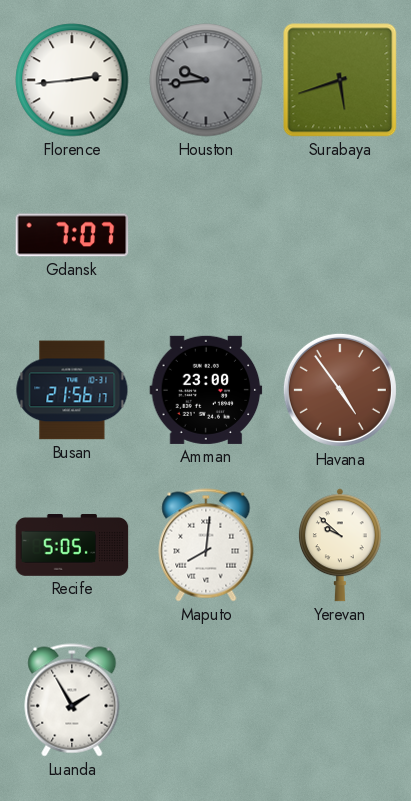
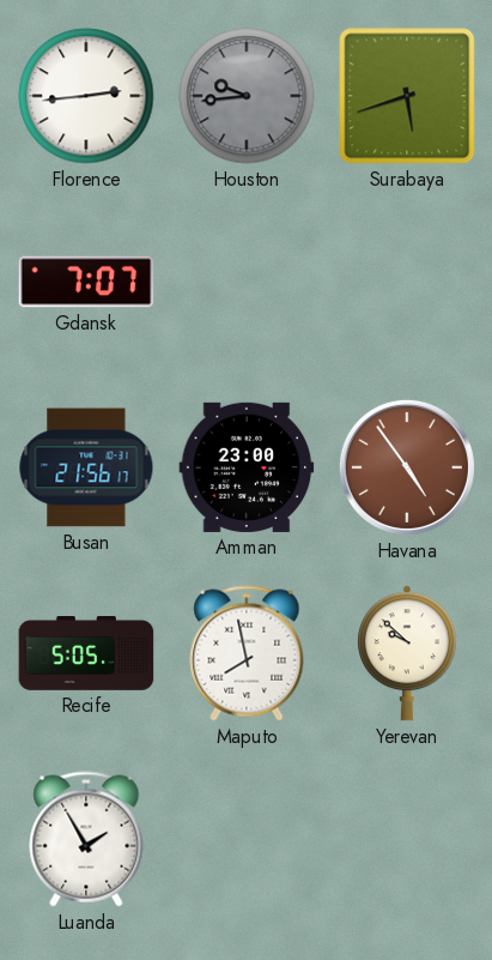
Maputo: 8:01 -> 7:58 (247, 653)
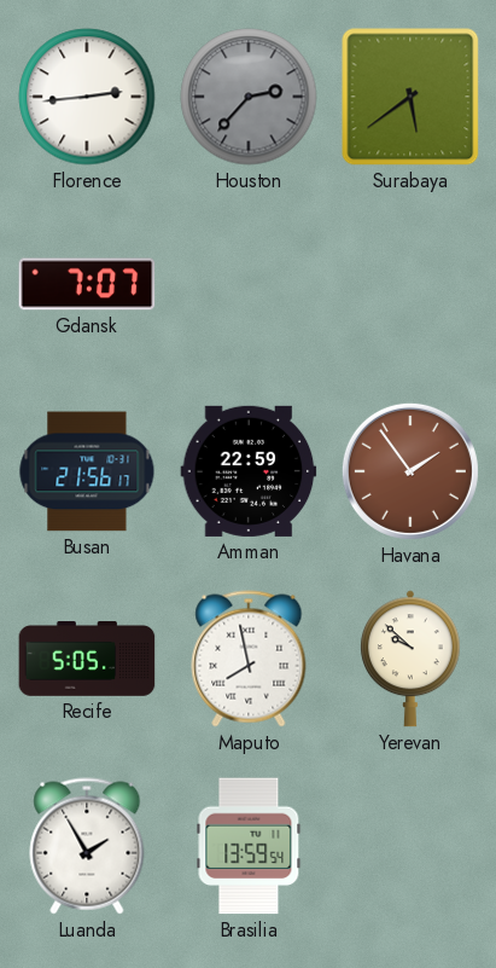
Houston: 9:44 -> 2:37 (249, 97)
Surabaya: 5:42 -> 5:39 (410, 97)
Amman: 23:00 -> 22:59 (249, 471)
Havana: 4:54 -> 1:54 (410, 471)
Brasilia: none -> 13:59 (249, 846)
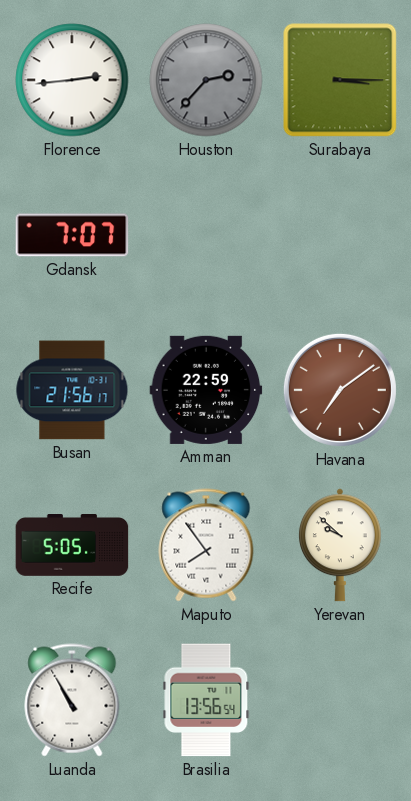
Surabaya: 5:39 -> 3:15 (340, 80)
Havana: 1:54 -> 7:09 (340, 390)
Maputo: 7:58 -> 7:54 (206, 545)
Luanda: 1:55 -> 10:55 (72, 700)
Brasilia: 13:59 -> 13:56 (206, 700)
